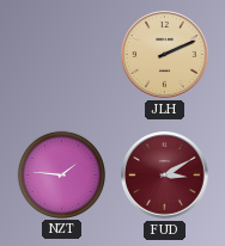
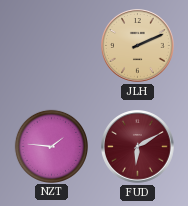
FUD: 3:10 -> 6:10 (138, 147)
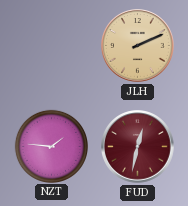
FUD: 6:10 -> 12:32 (138, 147)
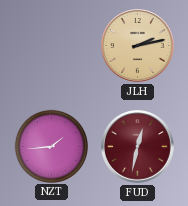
JLH: 2:11 -> 2:13 (138, 46)
NZT: 1:46 -> 1:44 (51, 146)
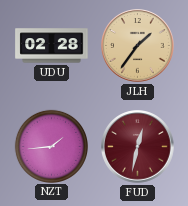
UDU: none -> 02:28 (52, 46)
JLH: 2:13 -> 1:36 (138, 46)
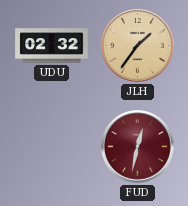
UDU: 02:28 -> 02:32 (52, 46)
NZT: 1:44 -> none (51, 146)
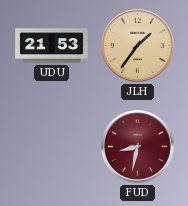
UDU: 02:32 -> 21:53 (52, 46)
FUD: 12:32 -> 8:32 (138, 147)
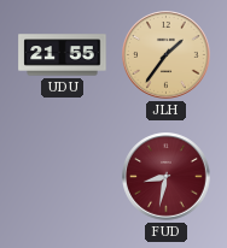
UDU: 21:53 -> 21:55 (63, 55)
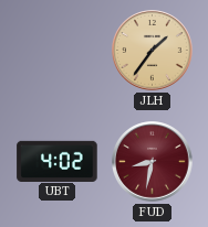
UDU: 21:55 -> none (63, 55)
UBT: none -> 4:02 (58, 161)
